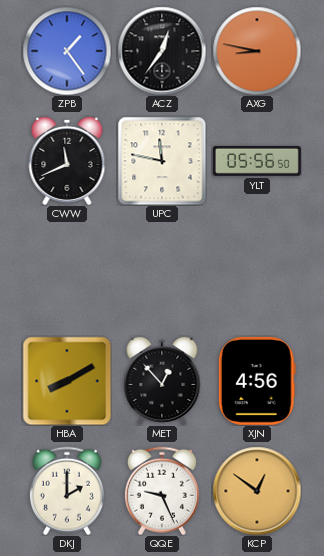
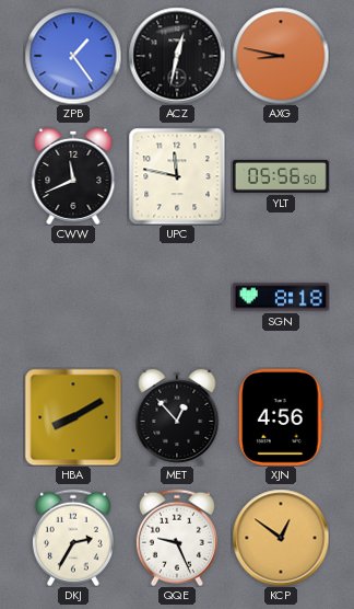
ACZ: 12:36 -> 12:32 (177, 56)
SGN: none -> 8:18 (281, 297)
DKJ: 2:00 -> 2:35 (73, 538)
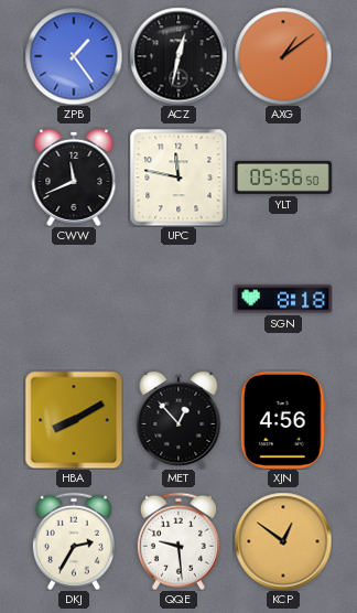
AXG: 8:47 -> 1:09 (283, 56)
QQE: 9:26 -> 9:29 (178, 541)
